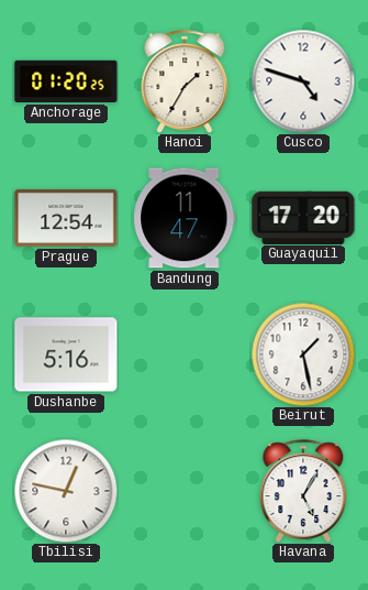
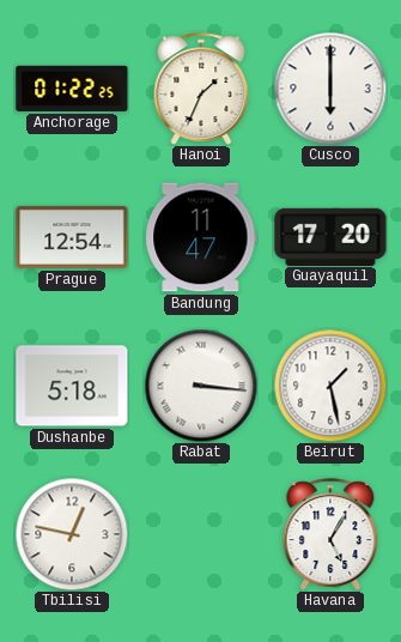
Anchorage: 01:20 -> 01:22 (72, 89)
Hanoi: 1:35 -> 1:34 (201, 89)
Cusco: 4:48 -> 6:00 (330, 89)
Dushanbe: 5:16 -> 5:18 (72, 386)
Rabat: none -> 3:16 (201, 386)
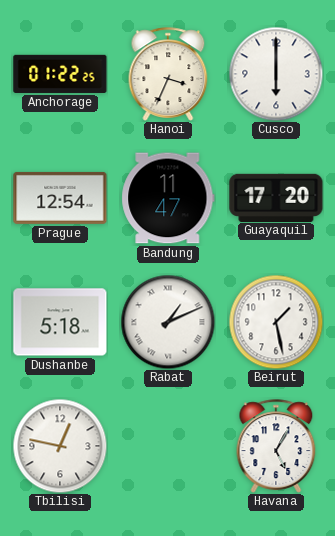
Hanoi: 1:34 -> 3:34 (168, 74)
Rabat: 3:16 -> 1:11 (168, 322)
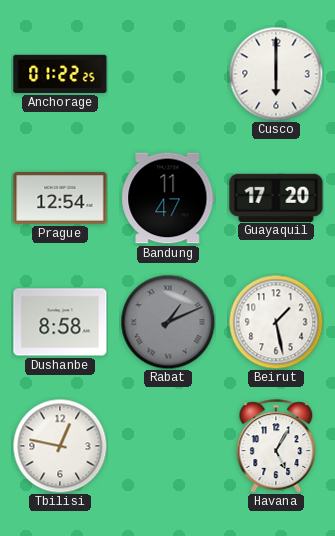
Hanoi: 3:34 -> none (168, 74)
Dushanbe: 5:18 -> 8:58 (60, 322)
Rabat dial: white -> grey (168, 322)
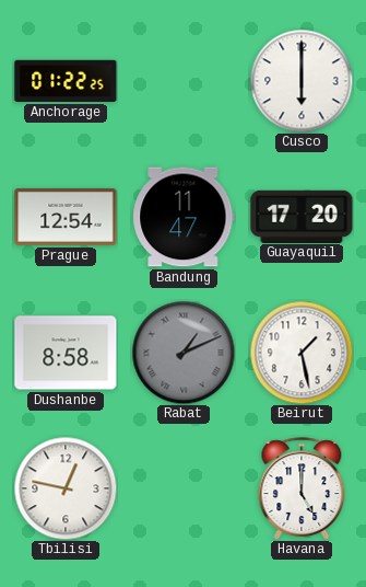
Havana: 5:05 -> 5:00 (302, 488)
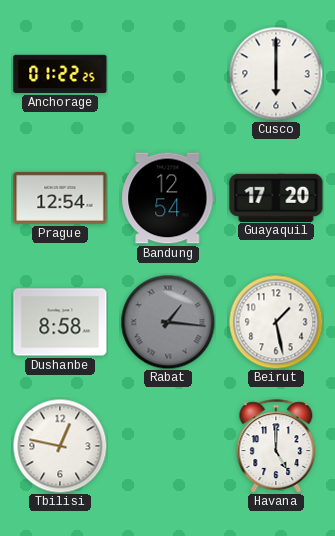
Bandung: 11:47 -> 12:54 (168, 198)
Rabat: 1:11 -> 1:16 (168, 322)
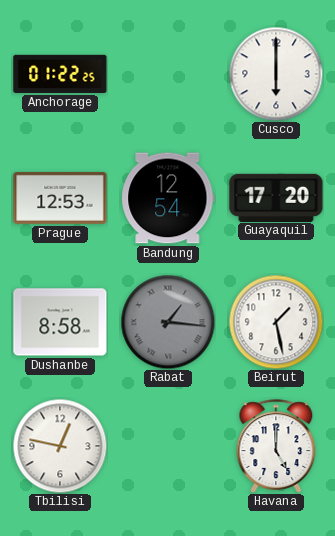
Prague: 12:54 -> 12:53 (60, 198)
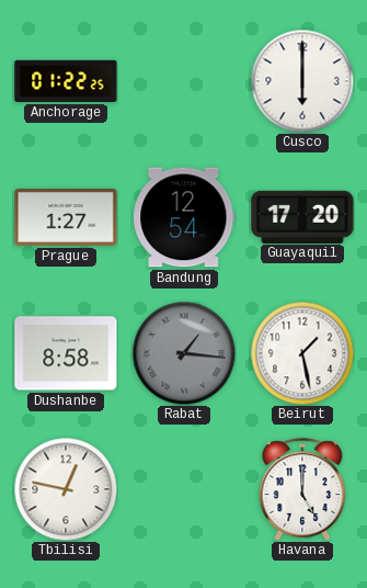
Prague: 12:53 -> 1:27 (66, 217)
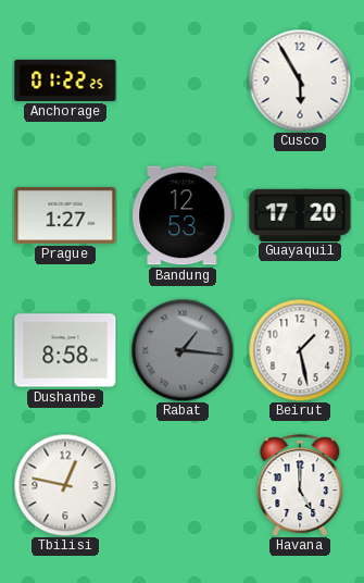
Cusco: 6:00 -> 5:55 (300, 80)
Bandung: 12:54 -> 12:53 (183, 215)
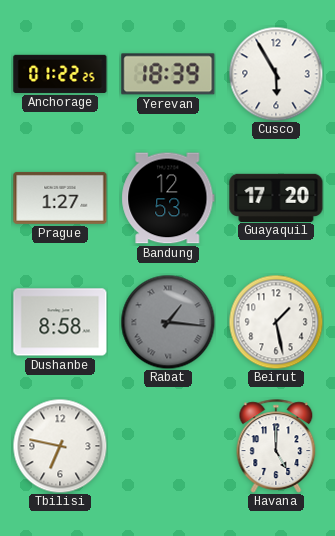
Yerevan: none -> 18:39 (168, 74)
Tbilisi: 12:47 -> 6:47 (60, 446)
